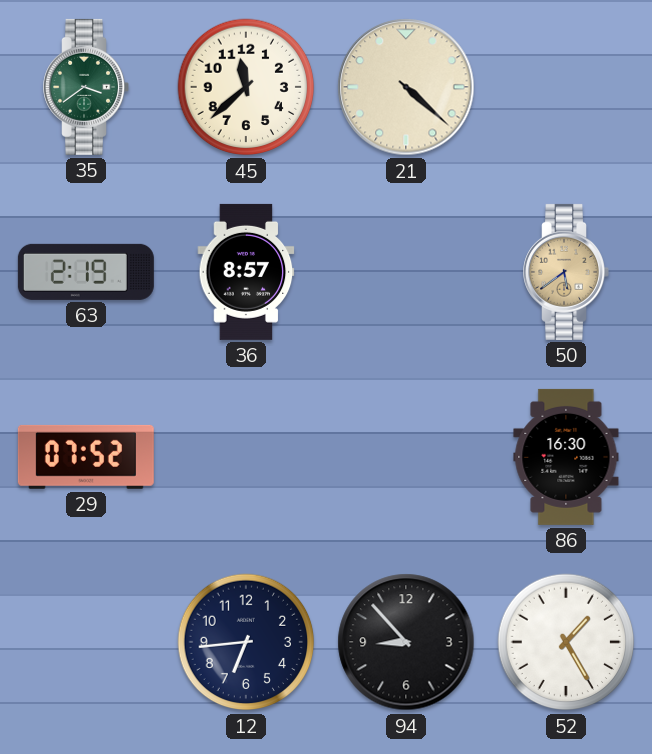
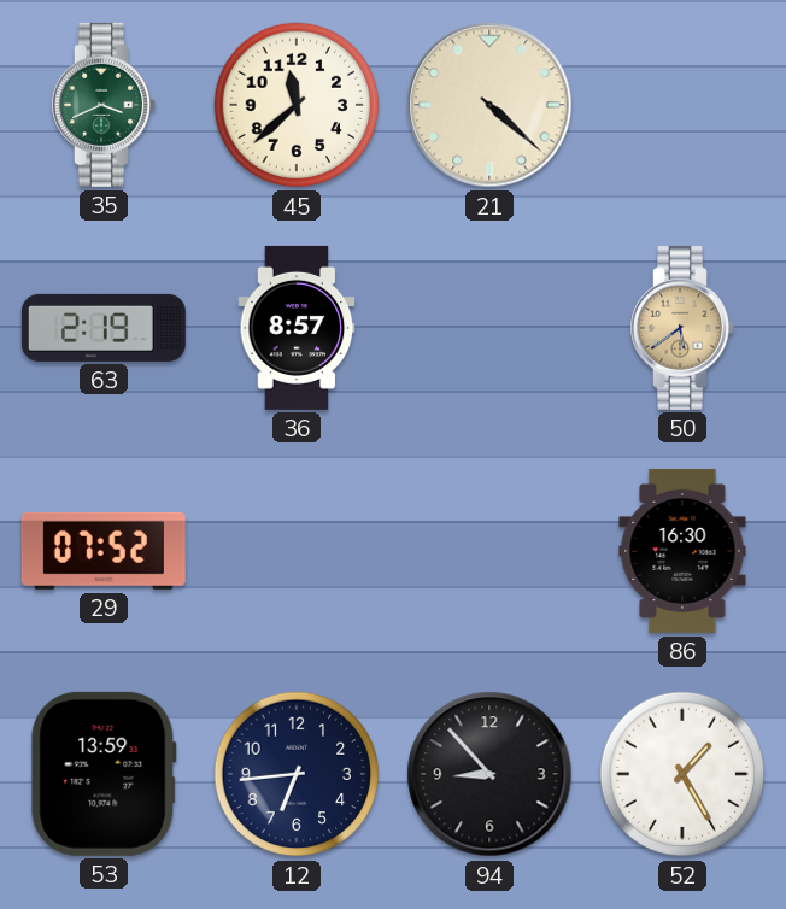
35: 3:39 -> 3:41 (104, 105)
53: none -> 13:59 (104, 774)
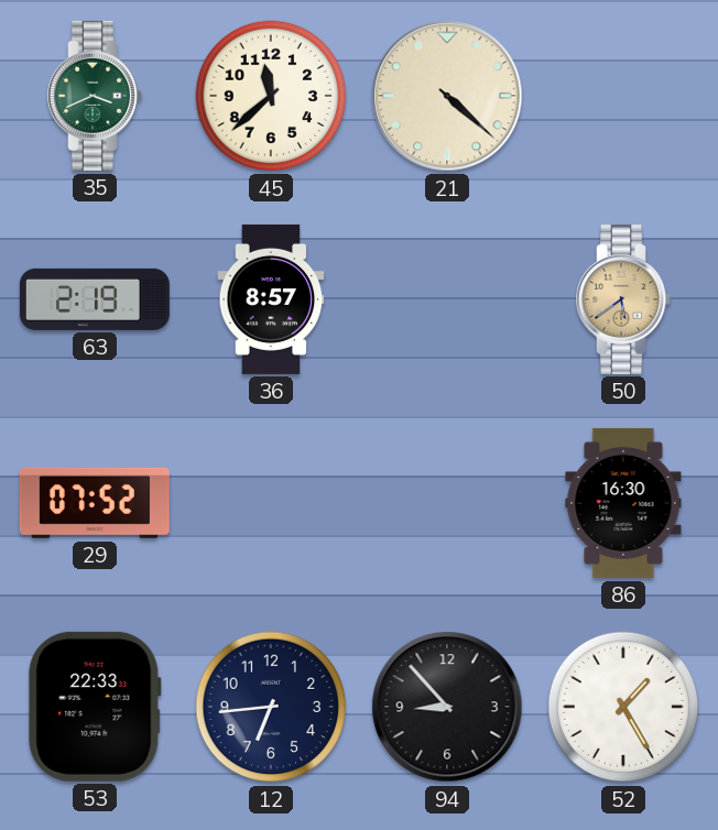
53: 13:59 -> 22:33 (95, 707)
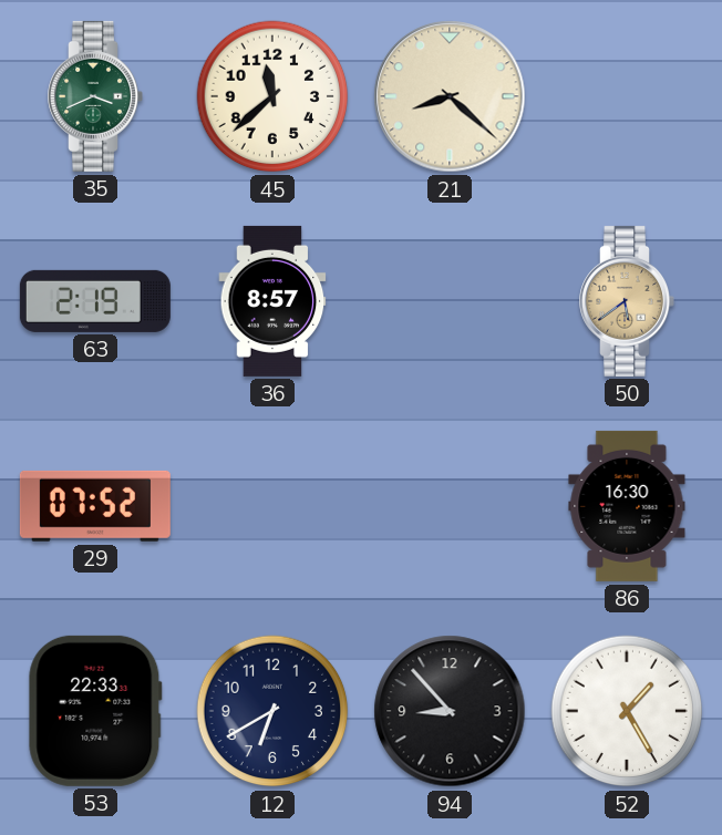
21: 4:22 -> 8:22 (450, 96)
12: 6:44 -> 6:40 (272, 711)
